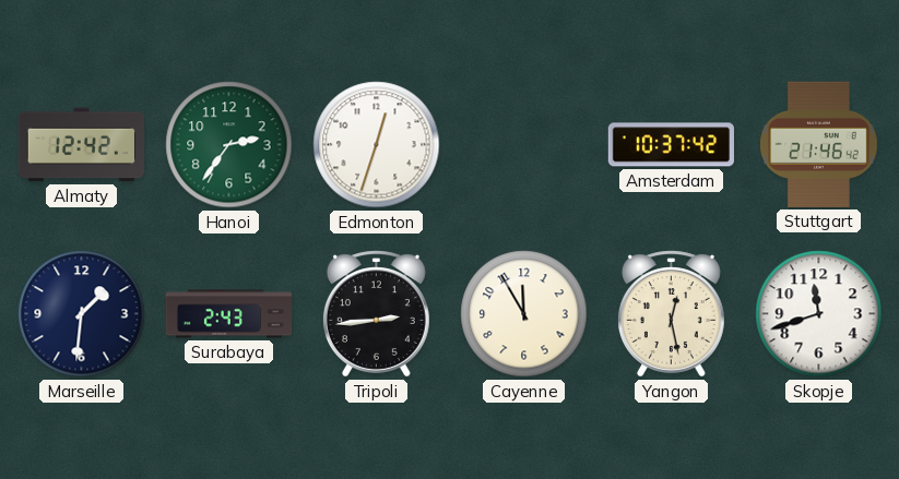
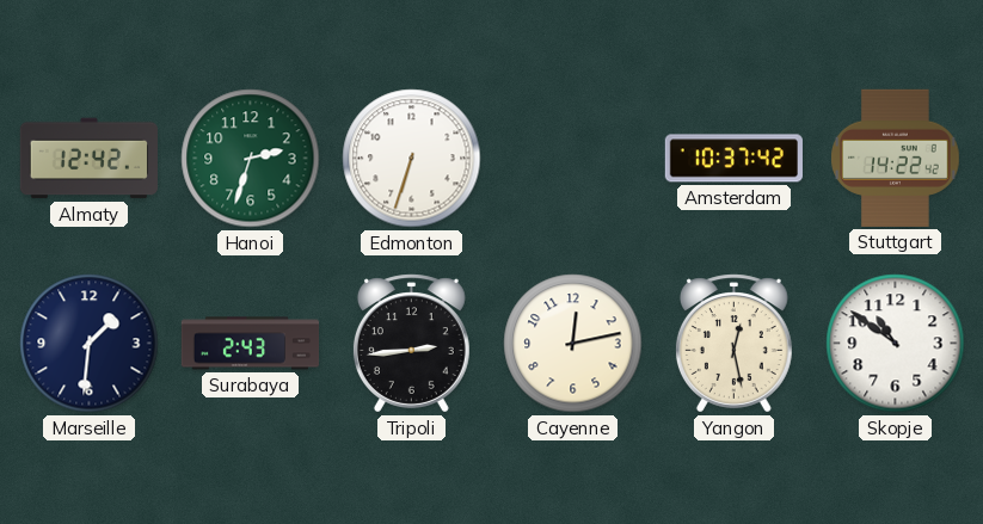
Hanoi: 2:36 -> 2:33 (251, 159)
Edmonton: 12:33 -> 6:33 (412, 159)
Stuttgart: 21:46 -> 14:22 (896, 158)
Cayenne: 11:55 -> 12:13 (573, 344)
Skopje: 11:42 -> 10:51 (896, 344)
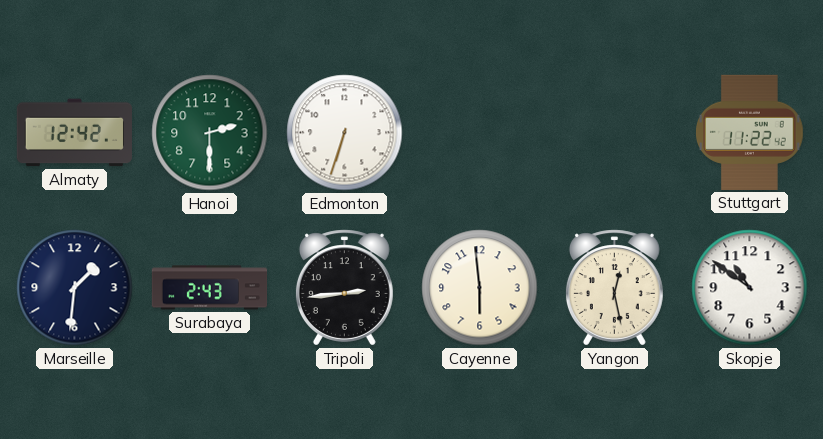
Hanoi: 2:33 -> 2:30 (210, 133)
Amsterdam: 10:37 -> none (733, 159)
Stuttgart: 14:22 -> 11:22 (750, 132)
Cayenne: 12:13 -> 5:59 (480, 288)
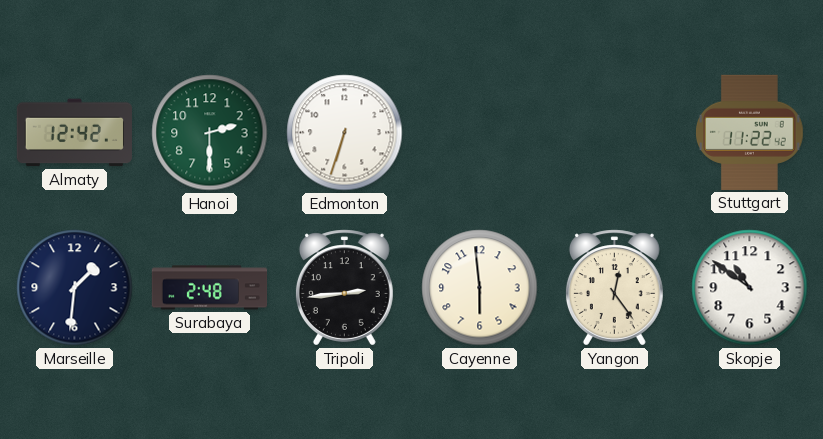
Surabaya: 2:43 -> 2:48 (210, 288)
Yangon: 12:28 -> 12:24 (614, 288)
